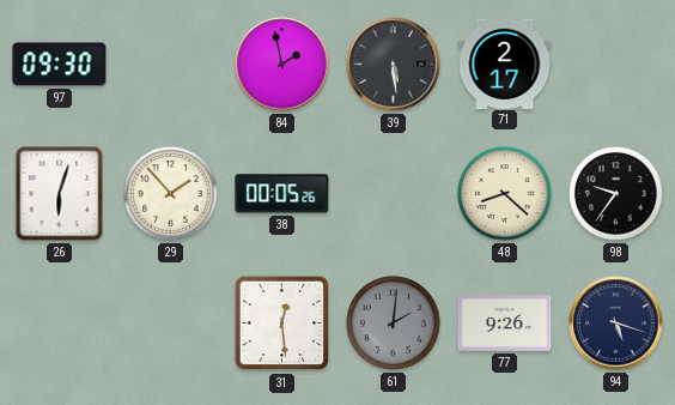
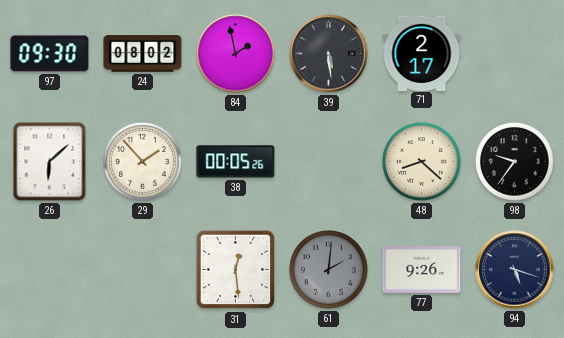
24: none -> 08:02 (143, 54)
26: 6:03 -> 6:08 (50, 162)
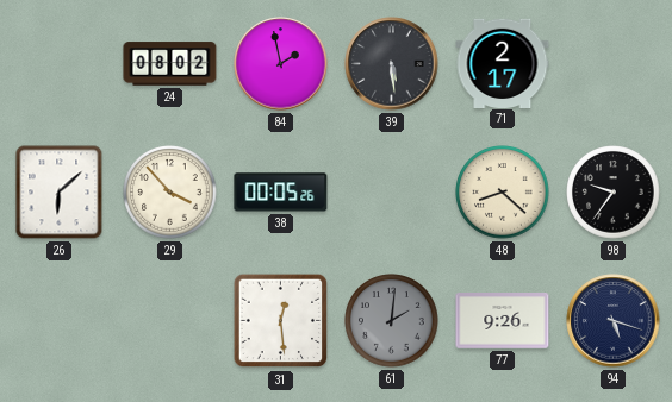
97: 09:30 -> none (50, 54)
29: 1:53 -> 3:53 (170, 193)
